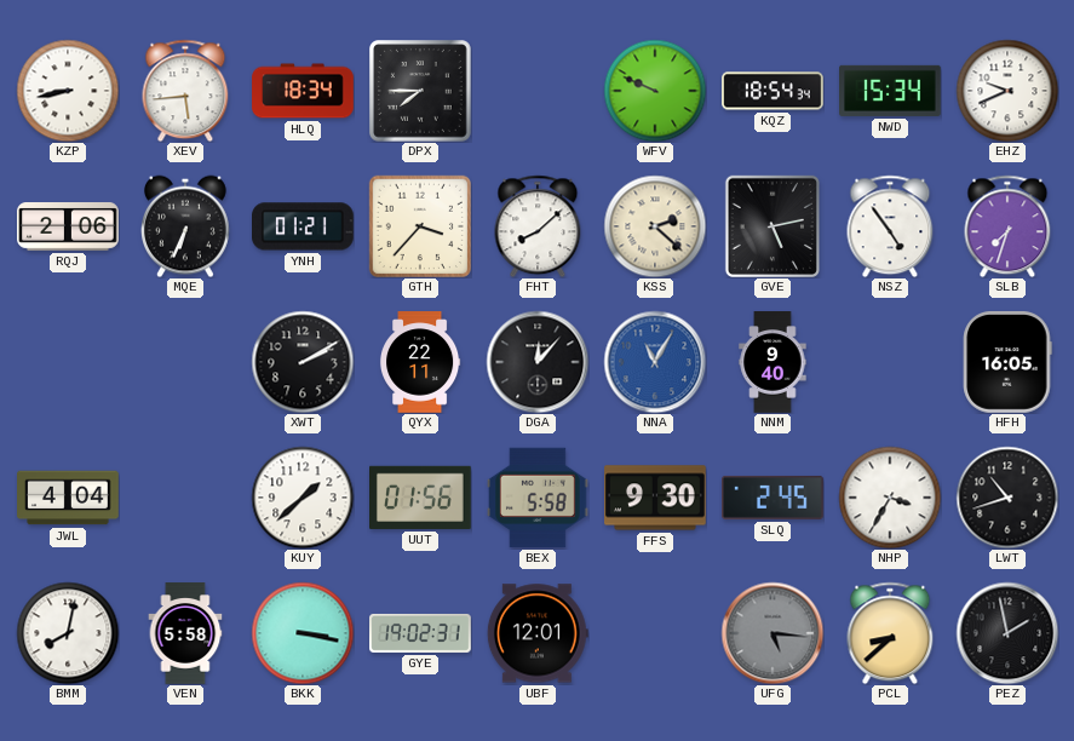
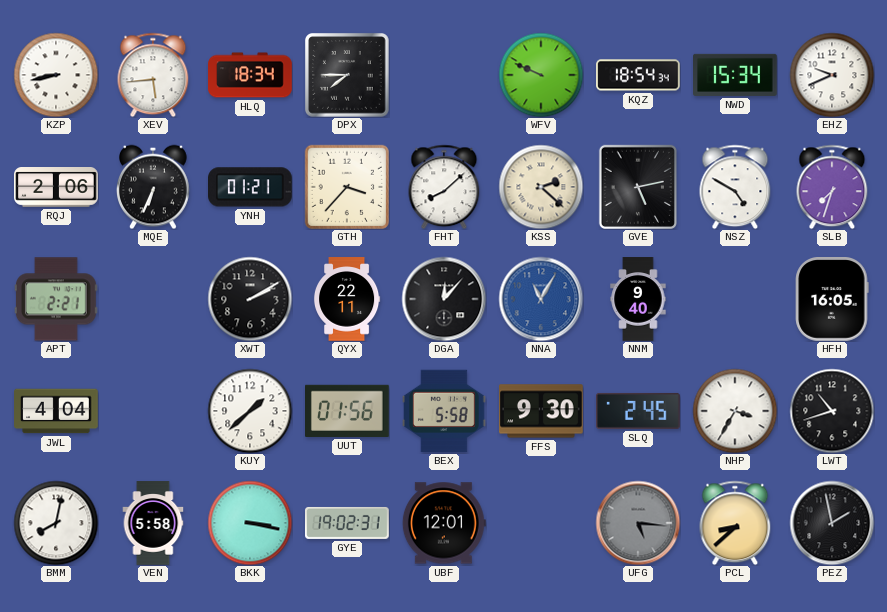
NSZ: 4:54 -> 4:50 (735, 187)
APT: none -> 2:21 (57, 299)
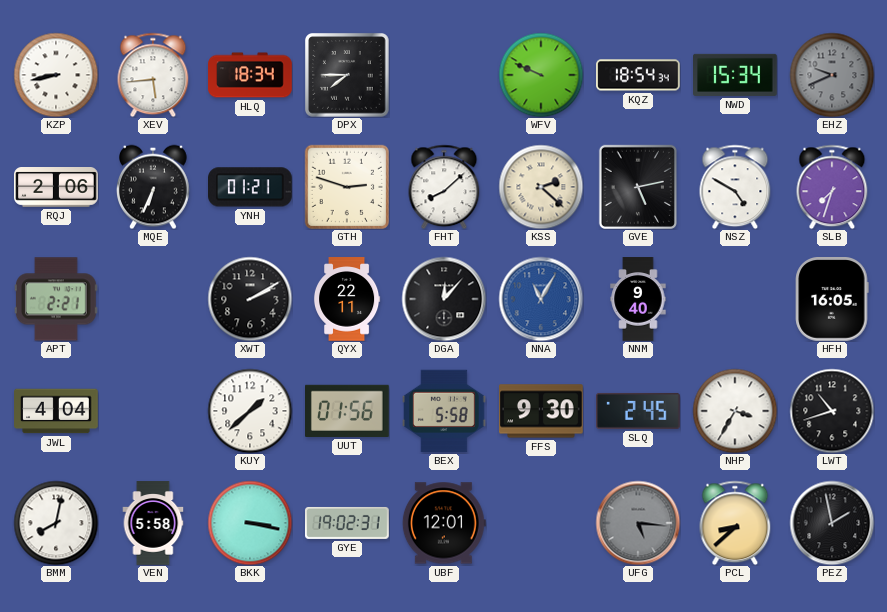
EHZ dial: white -> grey (832, 75)
GTH: 3:37 -> 2:48 (346, 186)
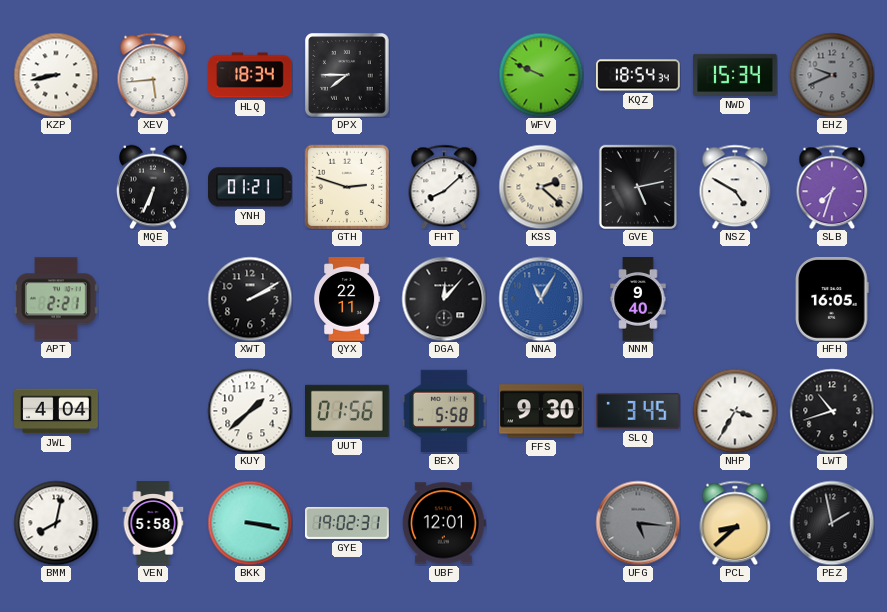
RQJ: 2:06 -> none (56, 188)
SLQ: 2:45 -> 3:45 (639, 411)
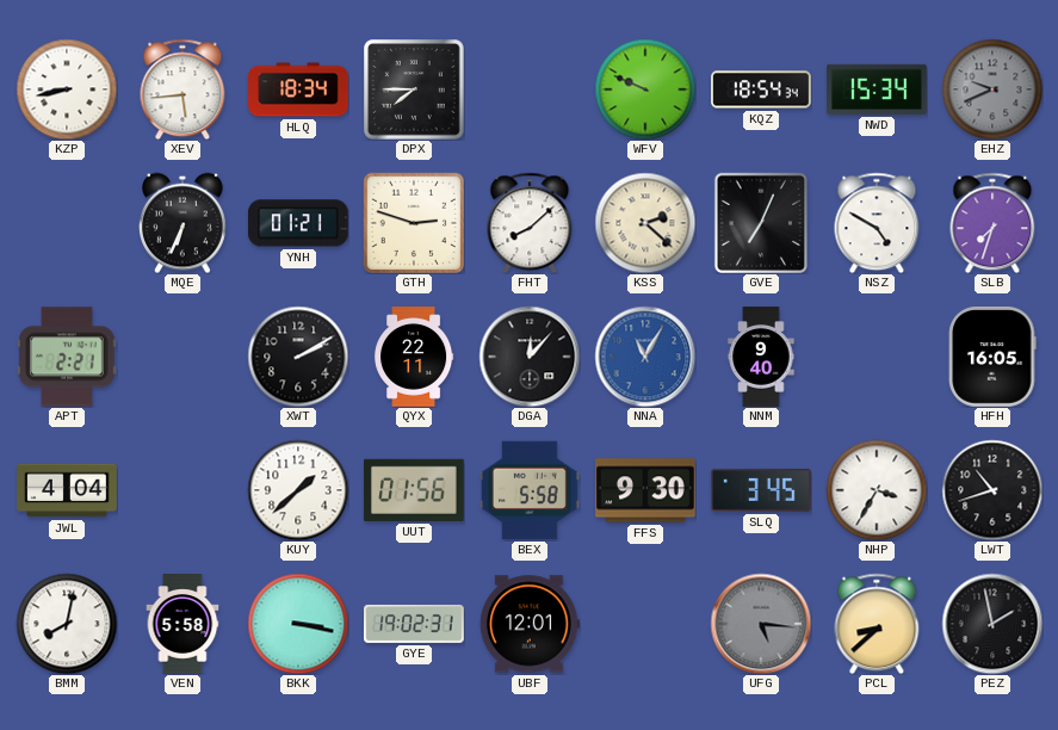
GVE: 5:13 -> 7:04 (761, 223)
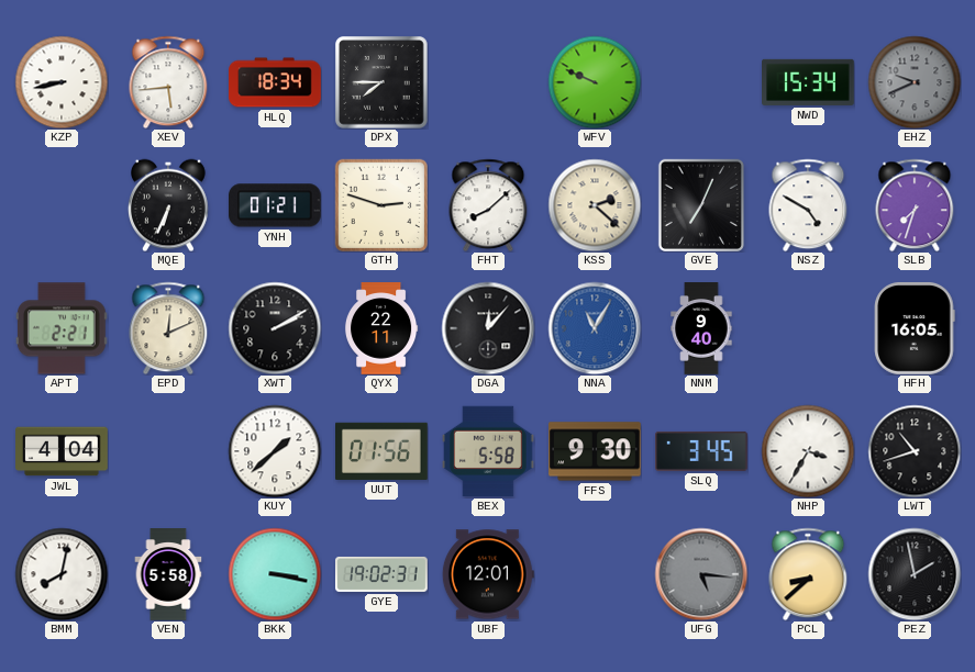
KQZ: 18:54 -> none (761, 89)
EPD: none -> 12:11 (168, 328)
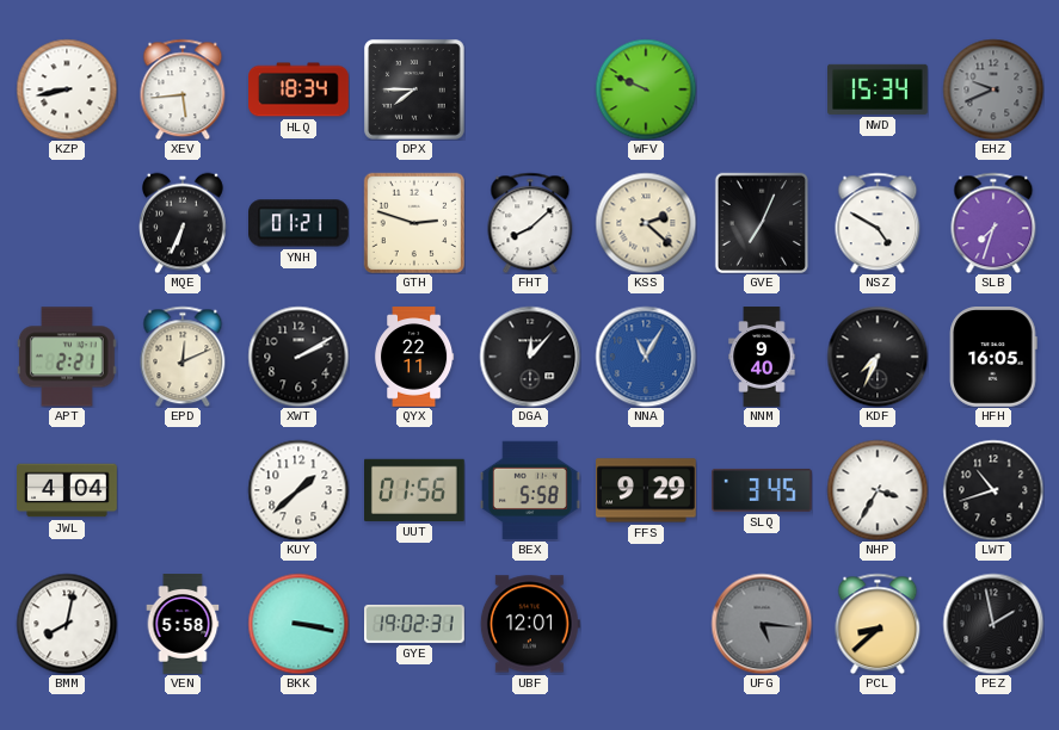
KDF: none -> 7:34 (878, 357)
FFS: 9:30 -> 9:29 (646, 490)
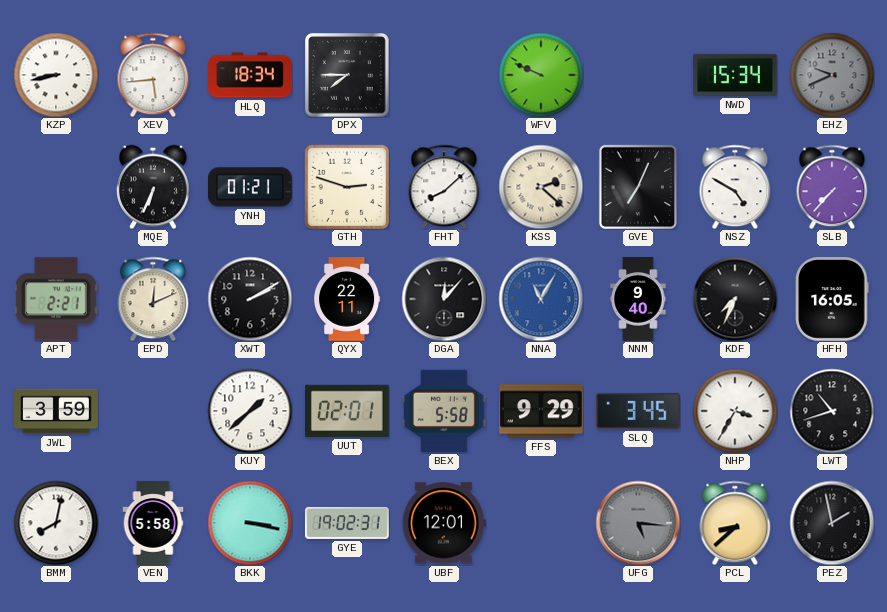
SLB: 7:33 -> 7:37 (832, 187)
JWL: 4:04 -> 3:59 (56, 411)
UUT: 01:56 -> 02:01 (348, 411)
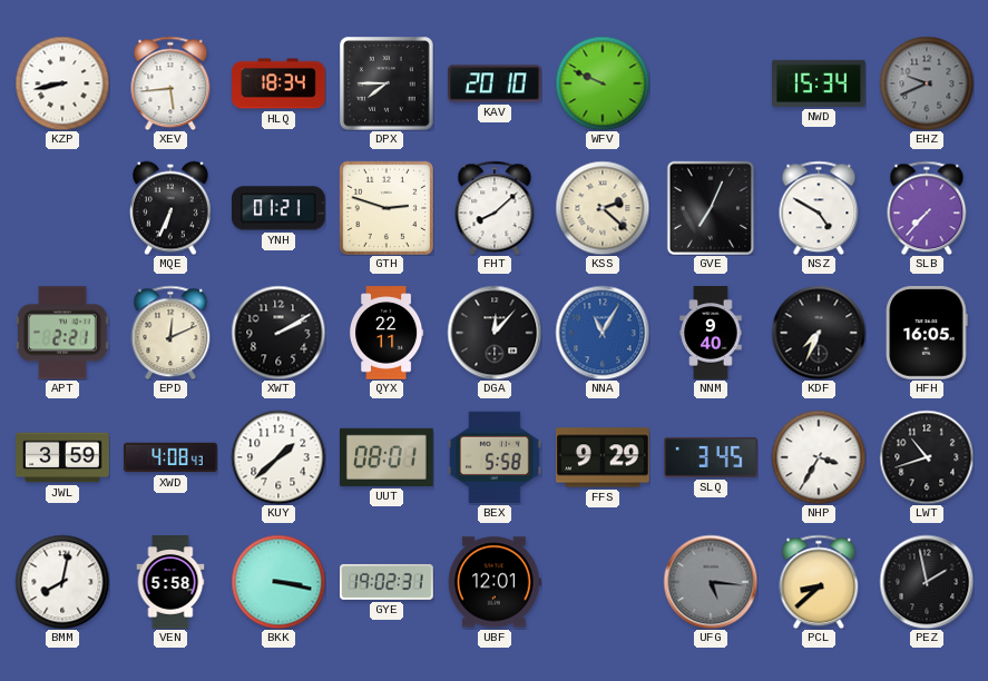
KAV: none -> 20:10 (496, 83)
XWD: none -> 4:08 (170, 457)
UUT: 02:01 -> 08:01 (388, 457)
